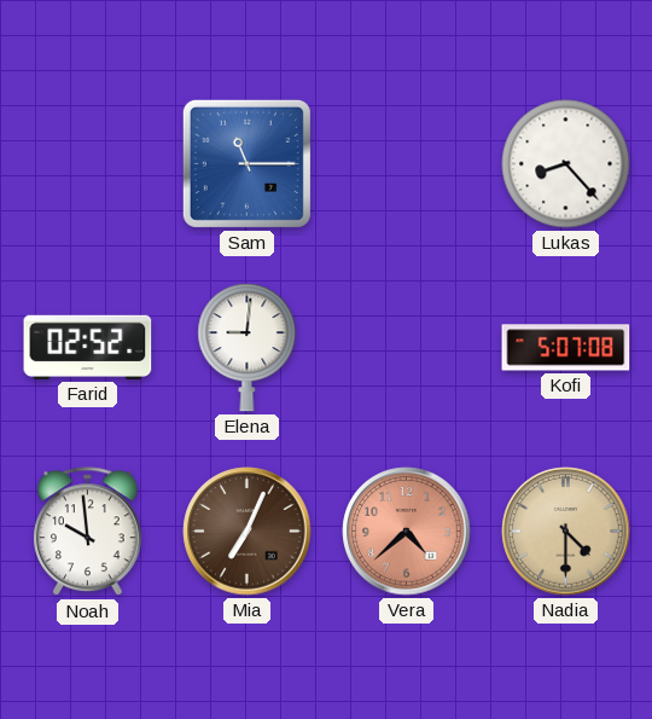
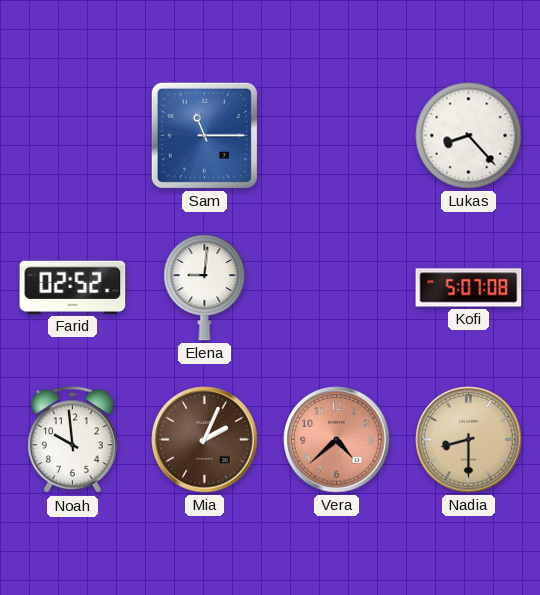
Mia: 7:04 -> 2:04 (205, 440)
Nadia: 4:30 -> 8:30 (469, 440)
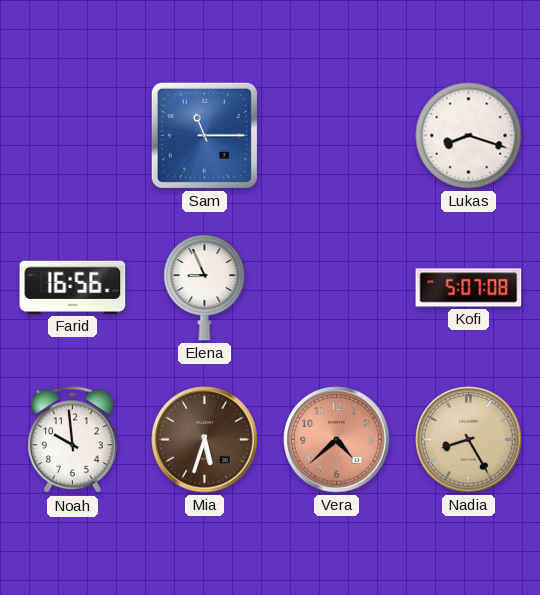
Lukas: 8:23 -> 8:18 (469, 136)
Farid: 02:52 -> 16:56 (73, 287)
Elena: 9:01 -> 8:56 (205, 288)
Mia: 2:04 -> 5:33 (205, 440)
Nadia: 8:30 -> 8:25 (469, 440)
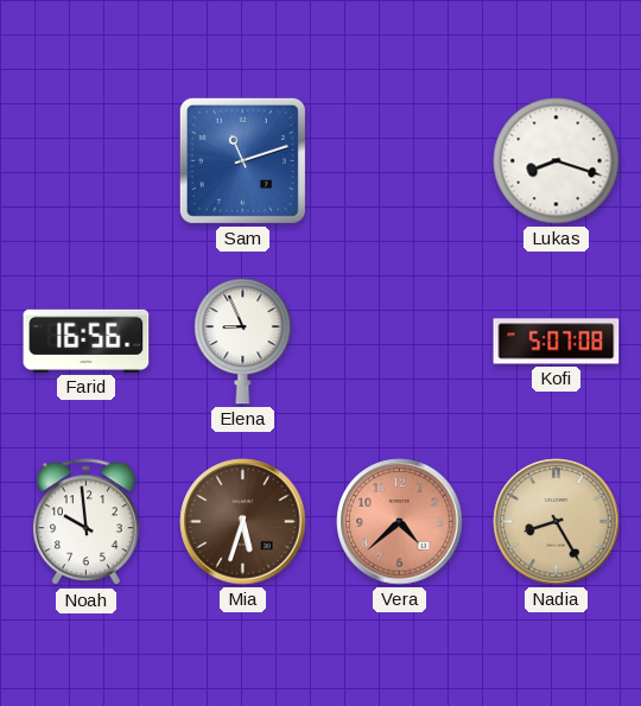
Sam: 11:15 -> 11:12 (242, 160)
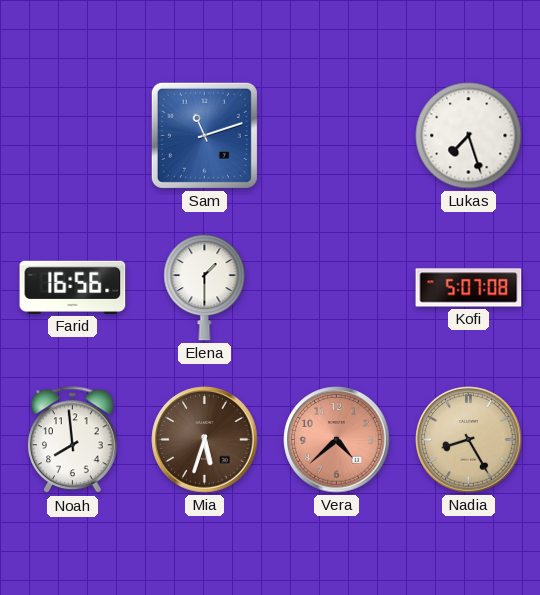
Lukas: 8:18 -> 7:27 (469, 136)
Elena: 8:56 -> 1:30 (205, 288)
Noah: 9:59 -> 7:59 (73, 440)
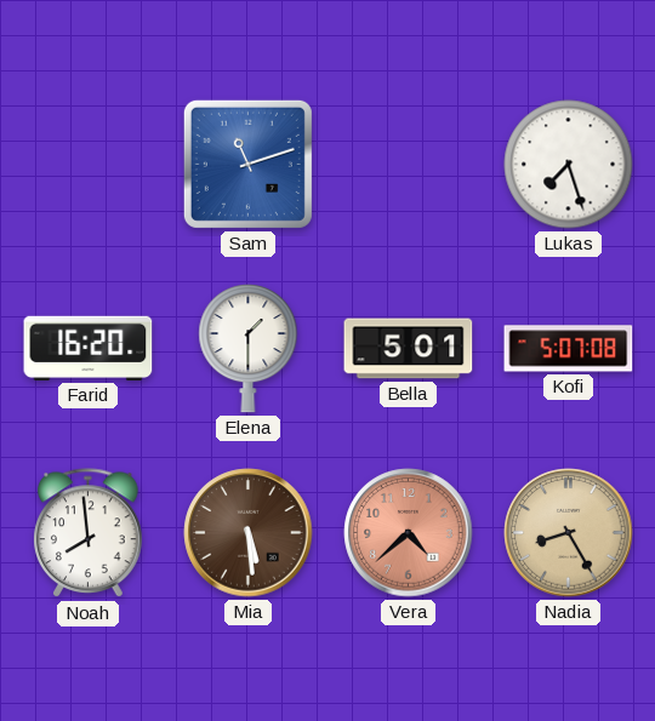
Farid: 16:56 -> 16:20 (89, 348)
Bella: none -> 5:01 (409, 349)
Mia: 5:33 -> 5:29 (249, 533)
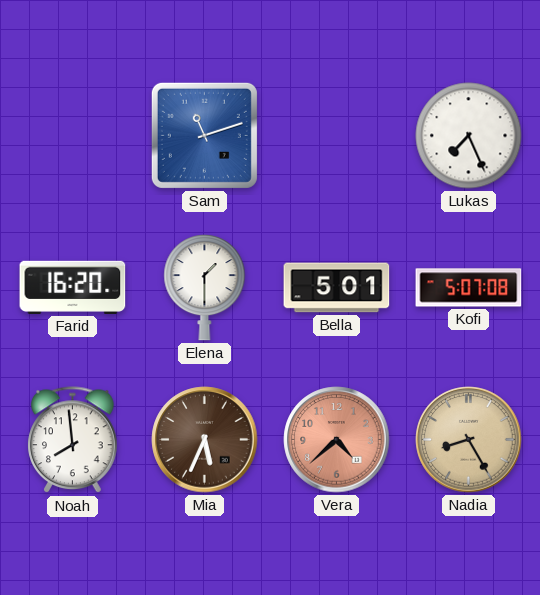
Lukas: 7:27 -> 7:26 (469, 136)
Mia: 5:29 -> 5:34 (205, 440)
